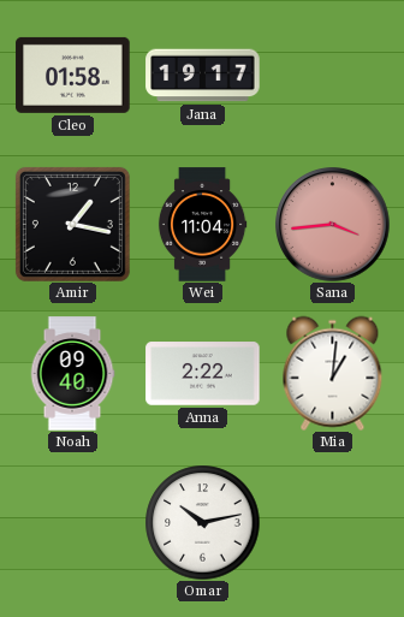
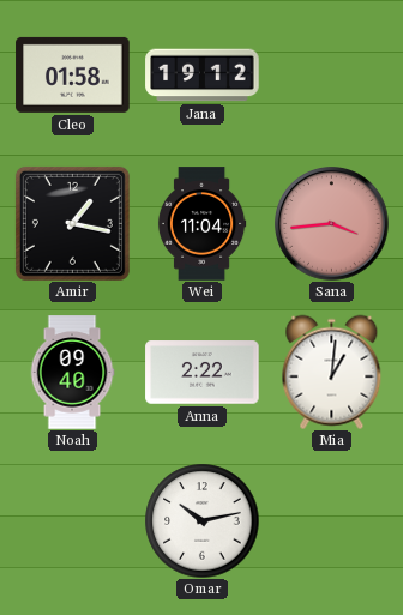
Jana: 19:17 -> 19:12 (203, 76)
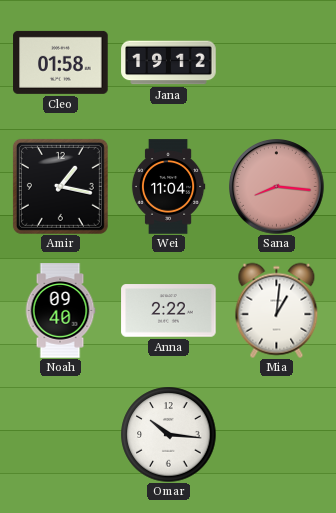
Sana: 3:44 -> 8:16 (277, 187)
Omar: 10:13 -> 10:16 (168, 434)
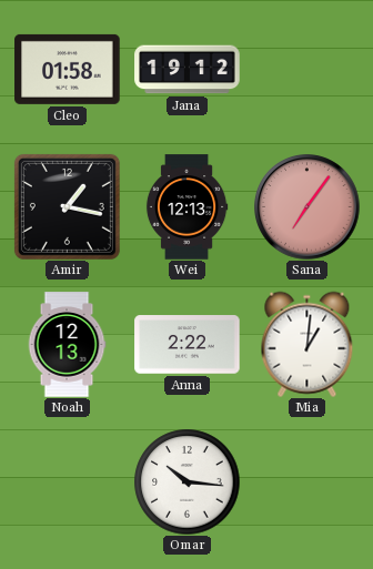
Wei: 11:04 -> 12:13 (186, 207)
Sana: 8:16 -> 7:06 (308, 207)
Noah: 09:40 -> 12:13 (67, 345)
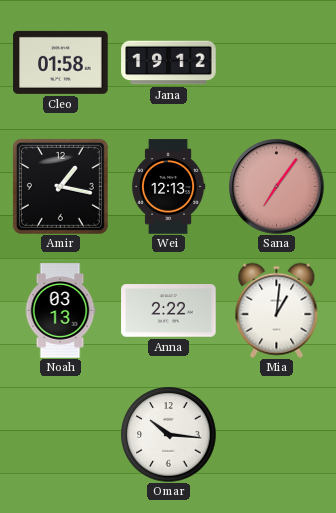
Noah: 12:13 -> 03:13 (60, 311)
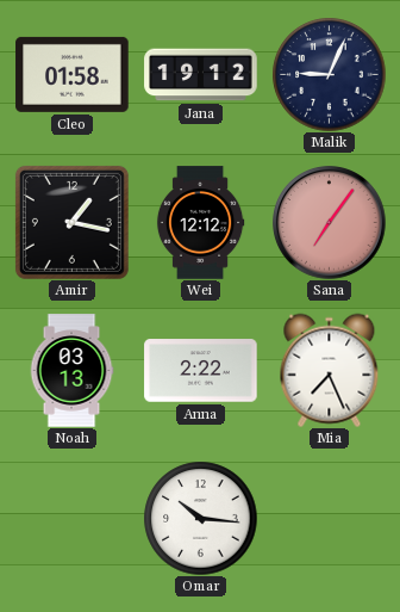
Malik: none -> 9:04 (329, 74)
Wei: 12:13 -> 12:12 (200, 223)
Mia: 1:01 -> 7:26 (330, 370)
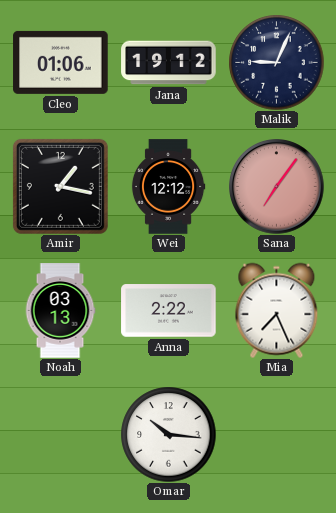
Cleo: 01:58 -> 01:06 (61, 62)
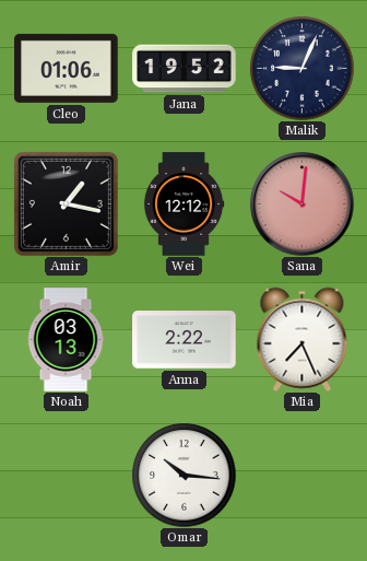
Jana: 19:12 -> 19:52 (185, 69)
Sana: 7:06 -> 10:01 (303, 204)
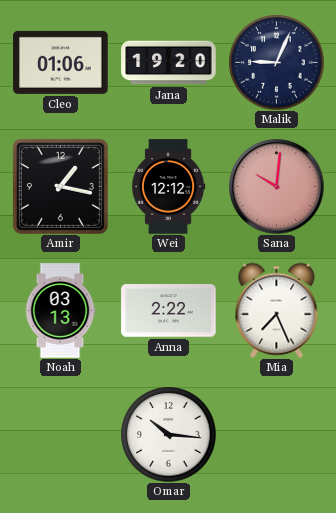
Jana: 19:52 -> 19:20 (169, 63)
